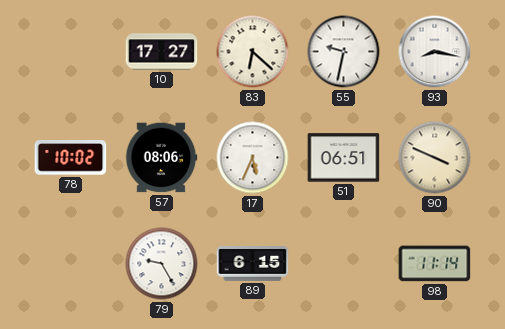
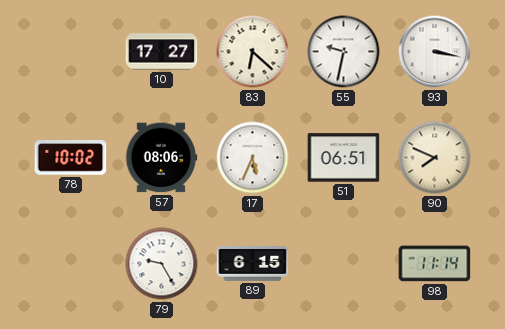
93: 8:17 -> 3:17 (435, 52)
90: 3:49 -> 7:49 (435, 158)
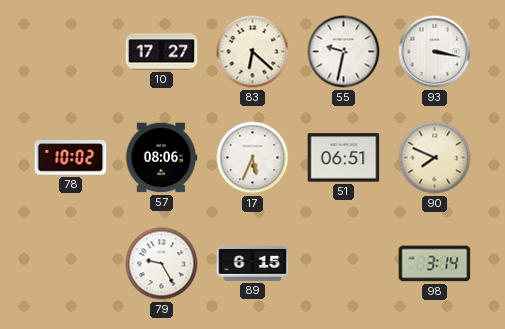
98: 11:14 -> 3:14 (435, 264)
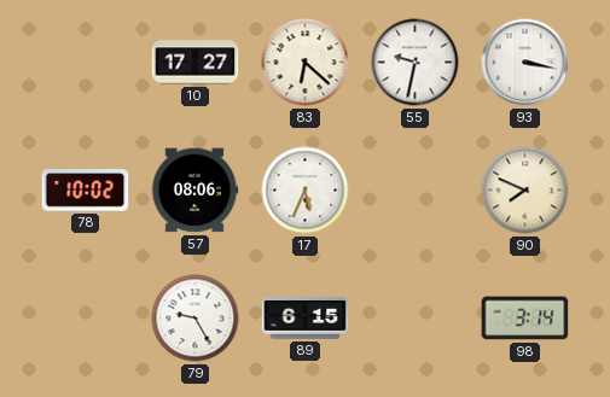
51: 06:51 -> none (344, 158)
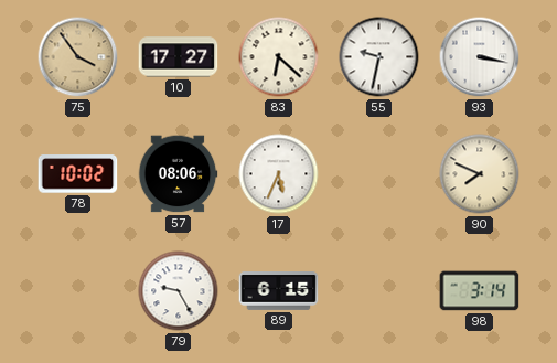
75: none -> 3:54 (78, 57)
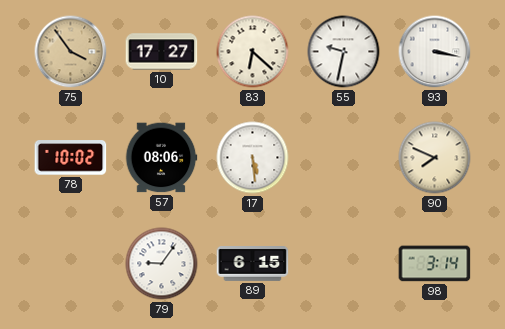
17: 5:34 -> 5:29 (253, 158)
79: 9:25 -> 9:06 (162, 264)
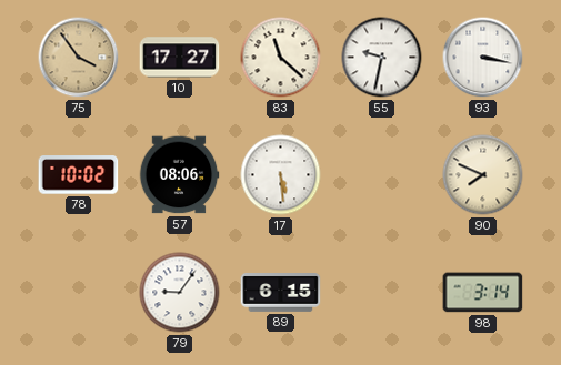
83: 6:22 -> 11:22 (281, 58)
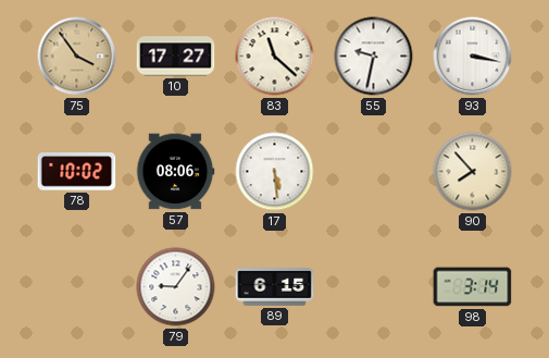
90: 7:49 -> 7:53 (473, 172)
